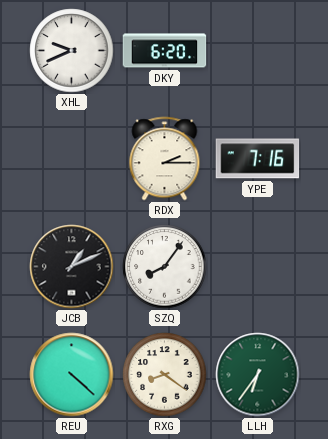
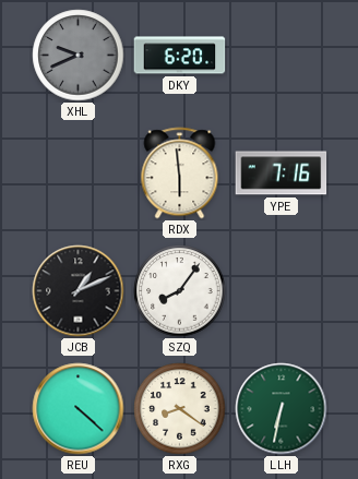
XHL dial: white -> grey (79, 56)
RDX: 2:15 -> 5:59 (180, 173)
LLH: 6:36 -> 6:32 (282, 409)
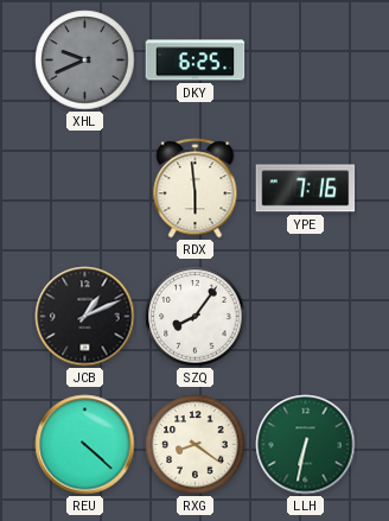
DKY: 6:20 -> 6:25 (196, 61)
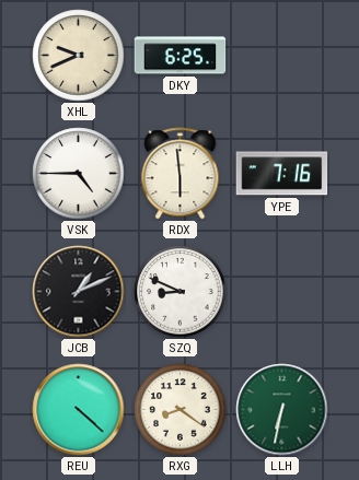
XHL dial: grey -> cream (79, 56)
VSK: none -> 4:45 (79, 174)
SZQ: 8:06 -> 8:49 (181, 292)
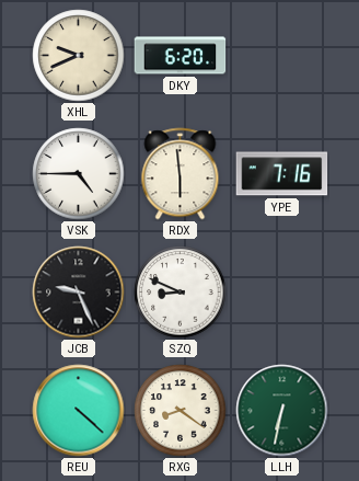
DKY: 6:25 -> 6:20 (181, 56)
JCB: 1:11 -> 9:26 (79, 293)
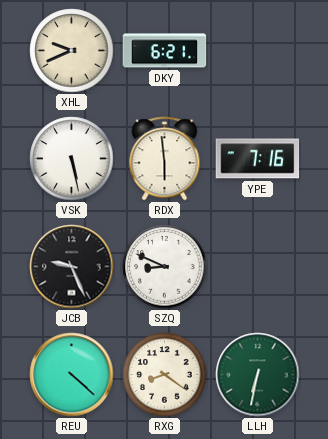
DKY: 6:20 -> 6:21 (165, 51)
VSK: 4:45 -> 5:28 (72, 159)
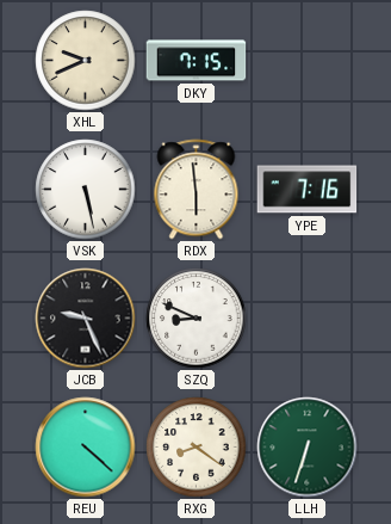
DKY: 6:21 -> 7:15 (197, 61)
LLH: 6:32 -> 6:33 (308, 448)
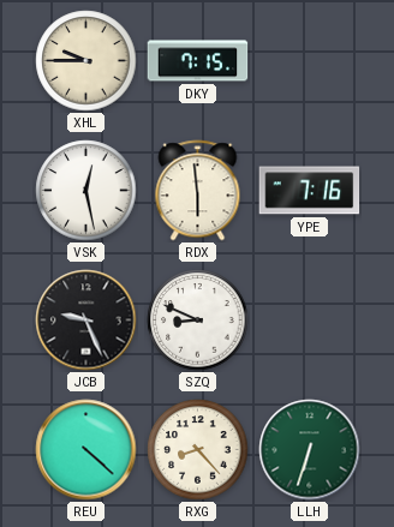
XHL: 9:41 -> 9:45 (86, 61)
VSK: 5:28 -> 12:28 (86, 191)
RXG: 8:21 -> 8:23 (198, 450)
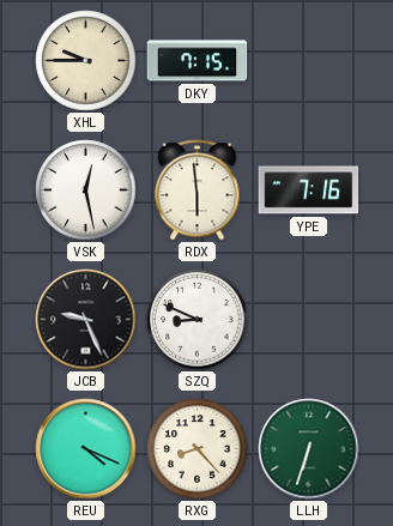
REU: 4:22 -> 4:19 (86, 449)
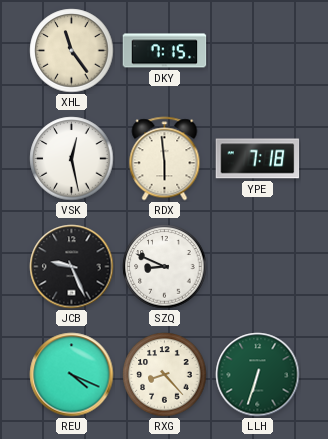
XHL: 9:45 -> 11:24 (72, 51)
YPE: 7:16 -> 7:18 (258, 159)
